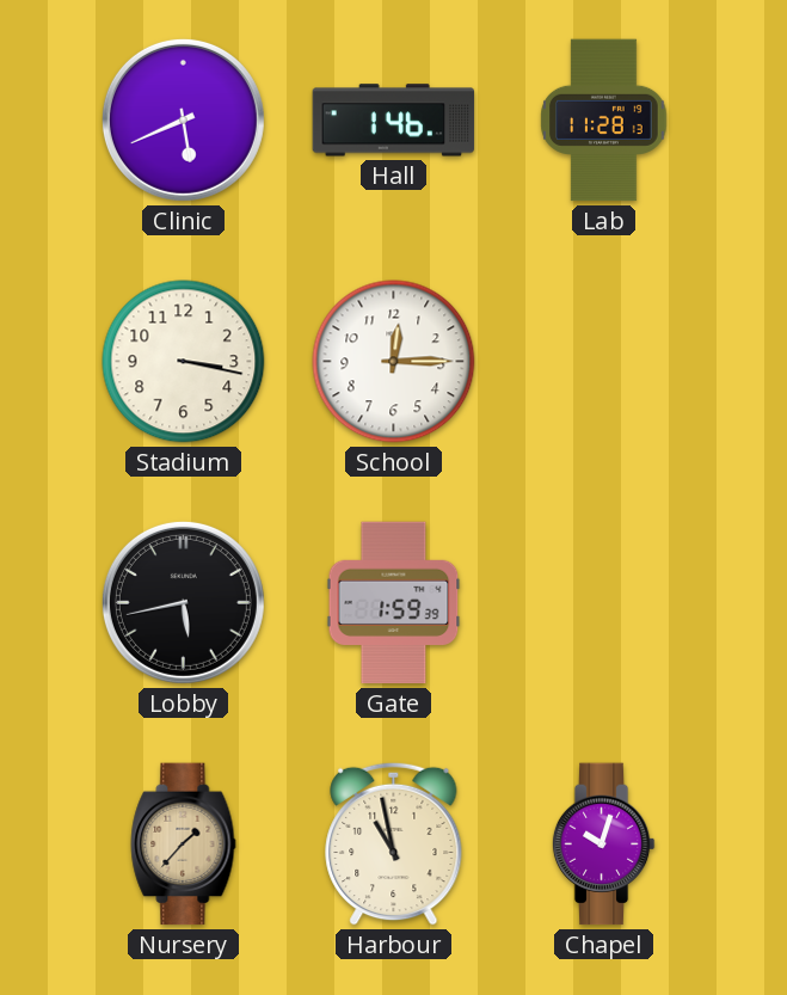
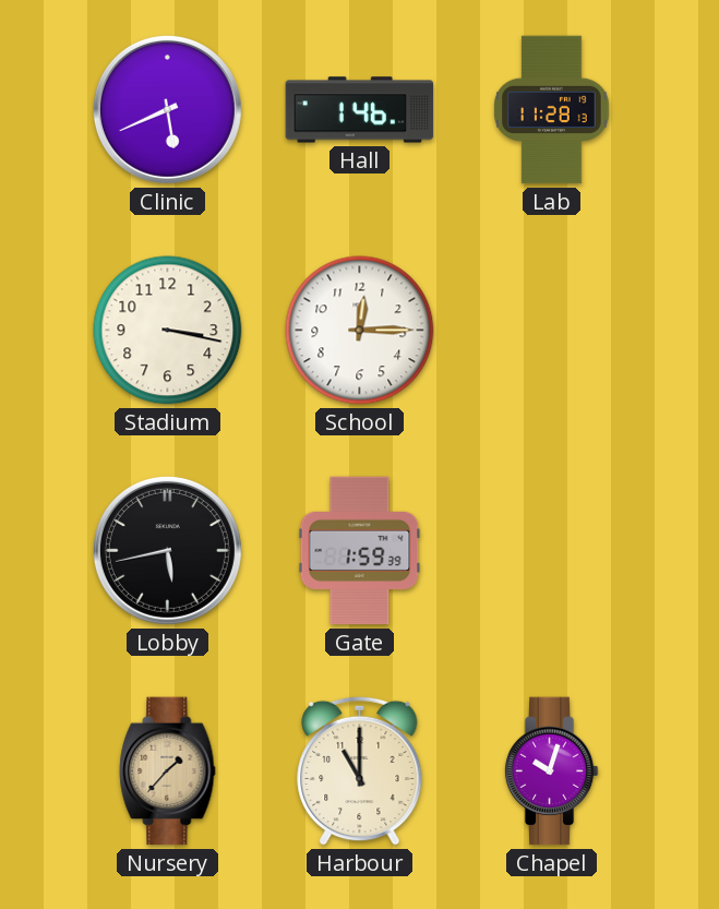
Harbour: 10:58 -> 11:00 (360, 770)
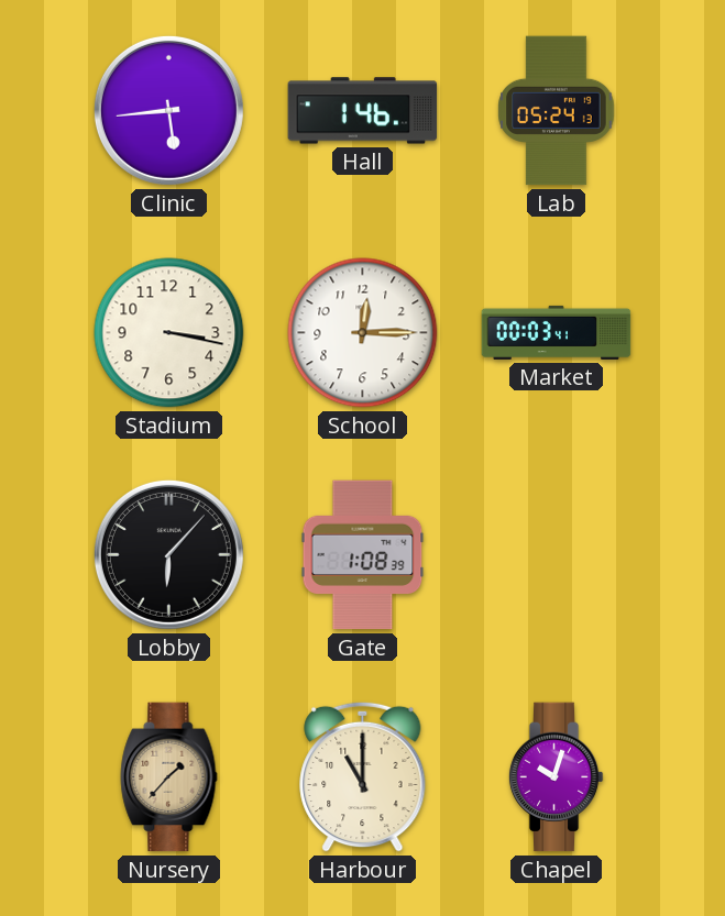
Clinic: 5:41 -> 5:44 (168, 110)
Lab: 11:28 -> 05:24 (557, 111)
Market: none -> 00:03 (557, 332)
Lobby: 5:43 -> 6:07 (168, 554)
Gate: 1:59 -> 1:08 (363, 555)
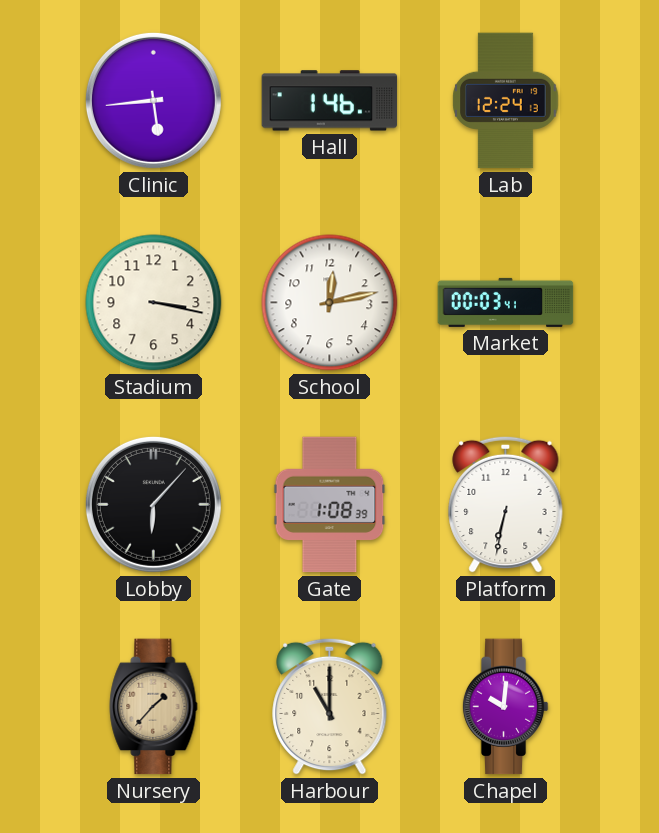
Lab: 05:24 -> 12:24 (506, 101)
School: 12:15 -> 12:13 (330, 303)
Platform: none -> 6:32 (506, 504)
Chapel: 10:03 -> 10:01 (505, 707)
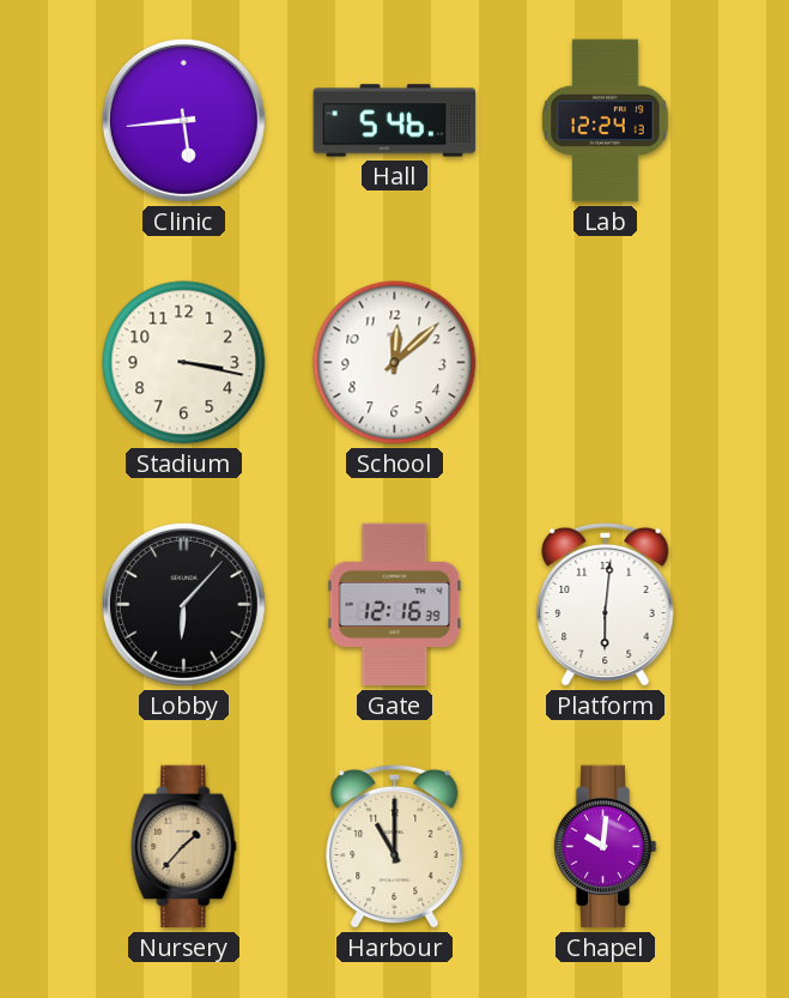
Hall: 1:46 -> 5:46 (395, 121)
School: 12:13 -> 12:08 (395, 363)
Market: 00:03 -> none (506, 302)
Gate: 1:08 -> 12:16 (395, 605)
Platform: 6:32 -> 6:01 (606, 604)
